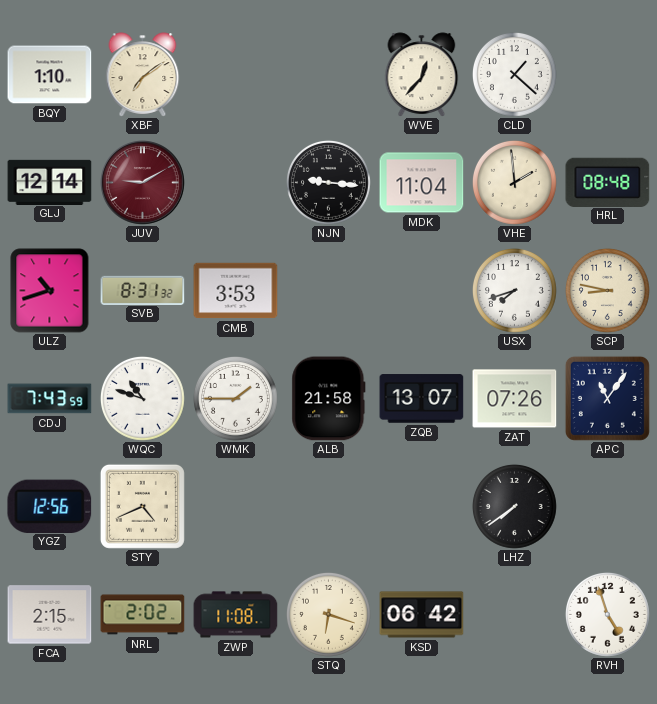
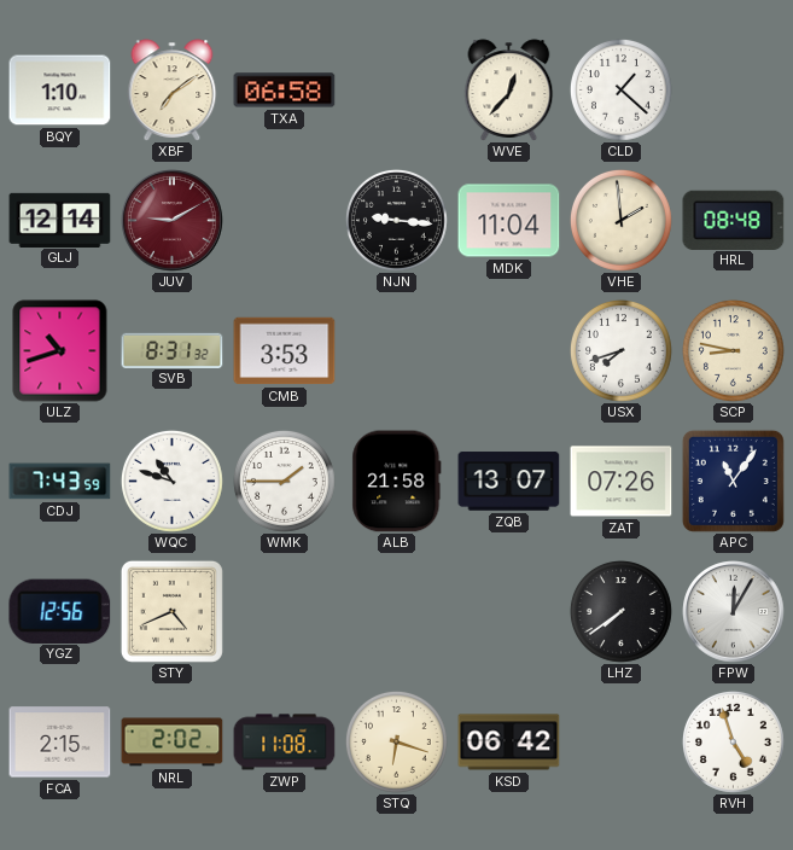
TXA: none -> 06:58 (285, 91)
FPW: none -> 12:05 (734, 612)
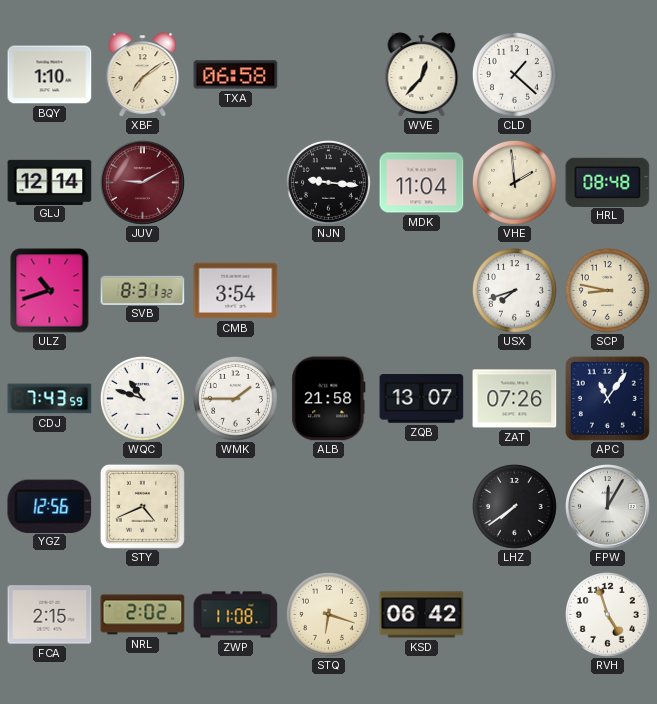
CMB: 3:53 -> 3:54 (236, 291)
